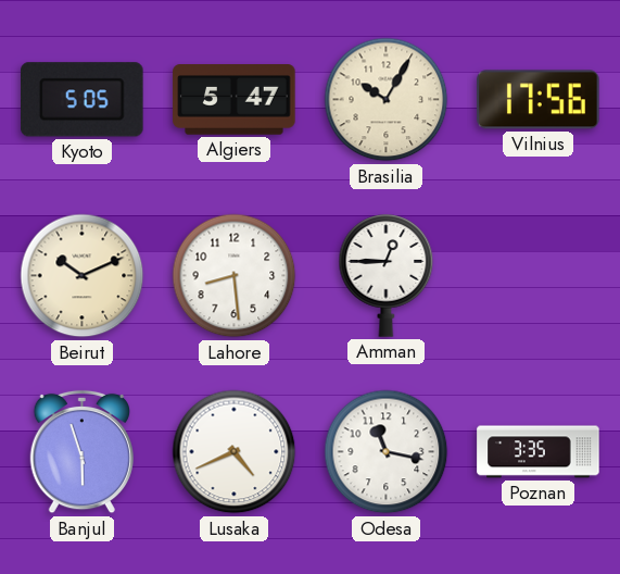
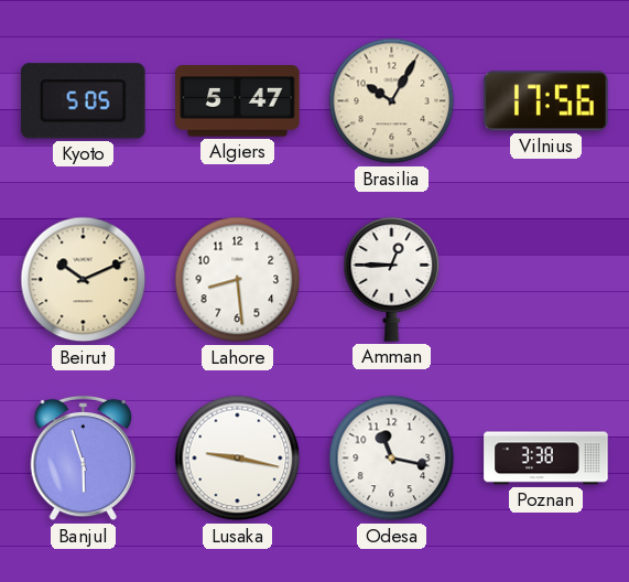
Lusaka: 4:41 -> 9:17 (238, 459)
Poznan: 3:35 -> 3:38 (546, 459)
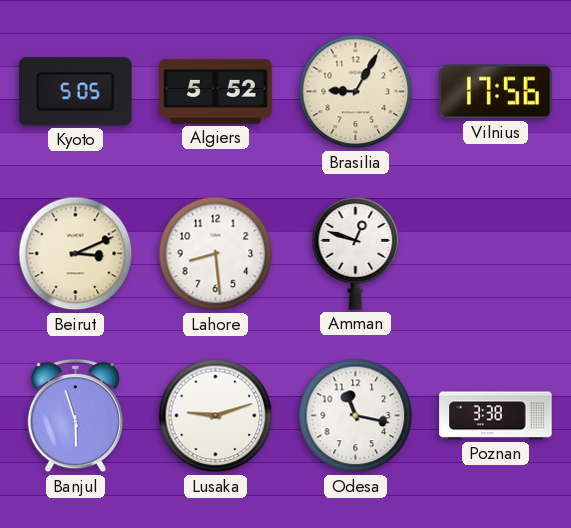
Algiers: 5:47 -> 5:52 (216, 92)
Brasilia: 10:05 -> 9:05 (356, 92)
Beirut: 10:11 -> 3:11 (76, 254)
Amman: 12:45 -> 12:48 (356, 254)
Lusaka: 9:17 -> 9:12 (216, 416)
